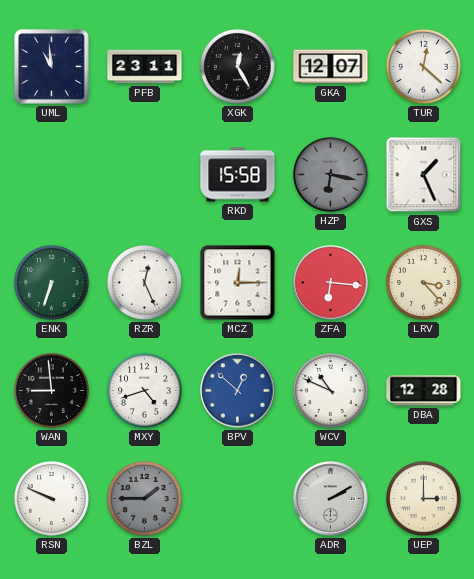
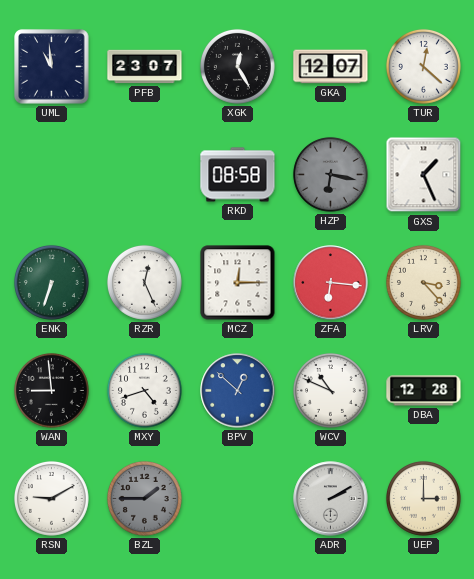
PFB: 23:11 -> 23:07 (145, 67)
RKD: 15:58 -> 08:58 (238, 175)
RSN: 9:49 -> 9:10 (51, 498)
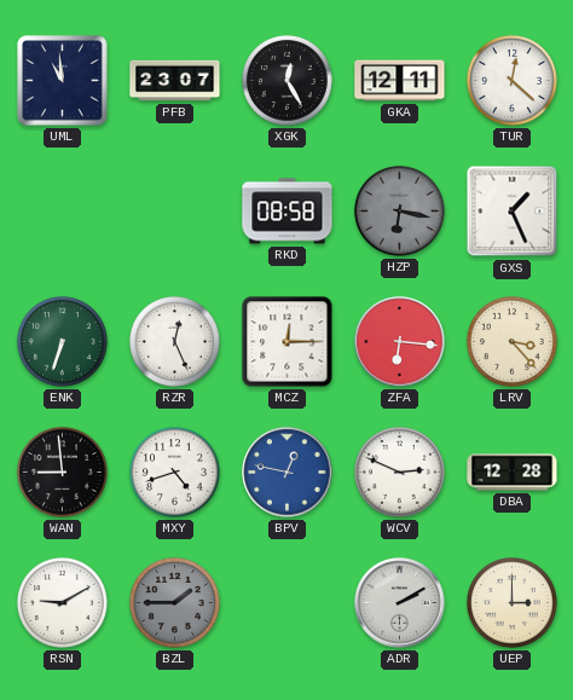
GKA: 12:07 -> 12:11 (400, 81)
BPV: 12:52 -> 12:47 (288, 473)
WCV: 10:49 -> 2:49 (399, 472)
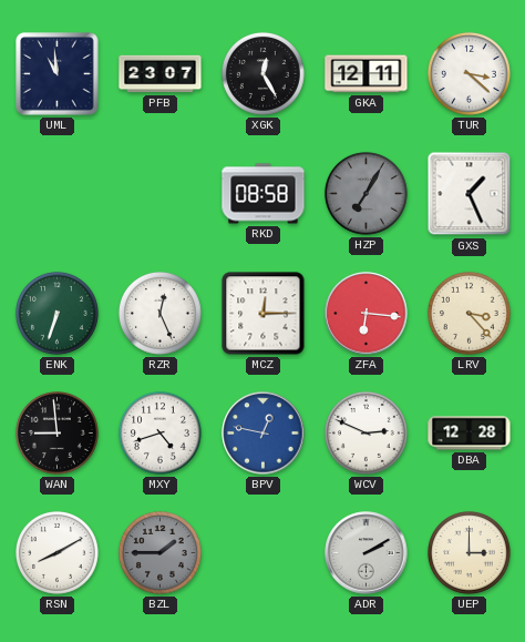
TUR: 12:22 -> 3:22 (469, 73)
HZP: 6:17 -> 7:05 (366, 193)
RSN: 9:10 -> 8:10 (56, 552)
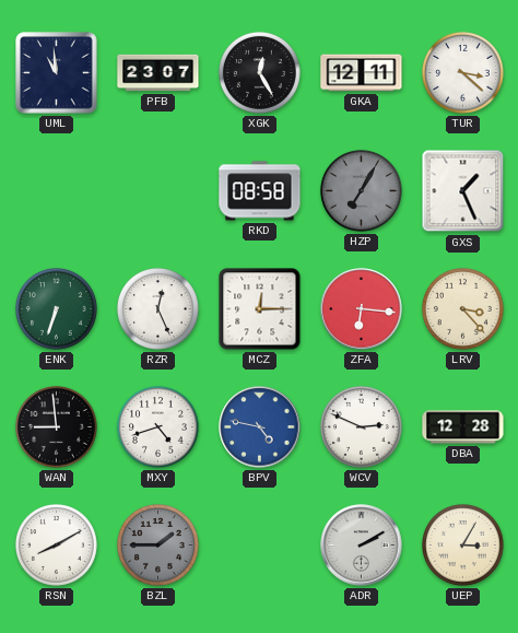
BPV: 12:47 -> 4:47 (260, 427)
UEP: 3:00 -> 3:05 (462, 544)
